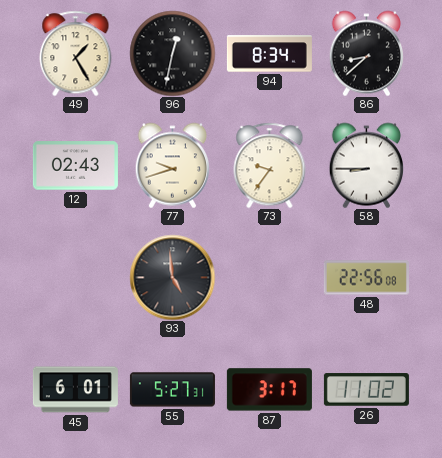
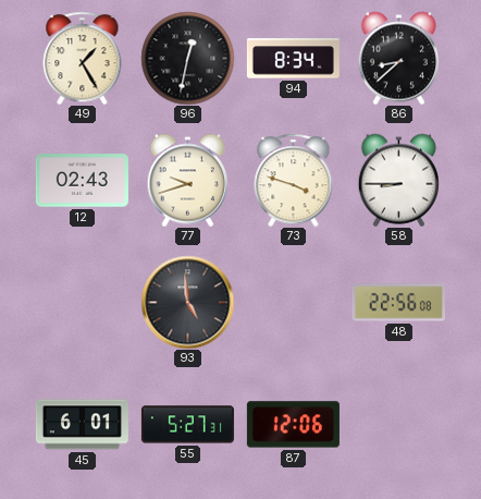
73: 9:36 -> 3:48 (294, 180)
87: 3:17 -> 12:06 (293, 425)
26: 11:02 -> none (366, 390)
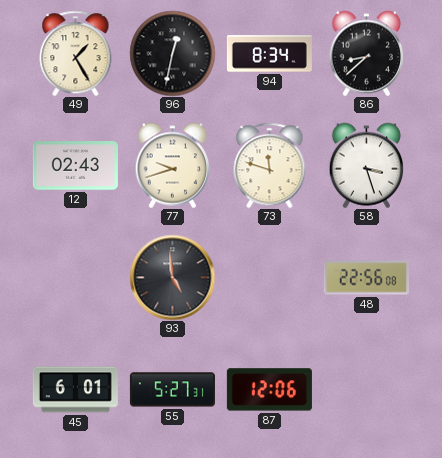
73: 3:48 -> 11:48 (270, 165)
58: 8:45 -> 3:27 (366, 165)
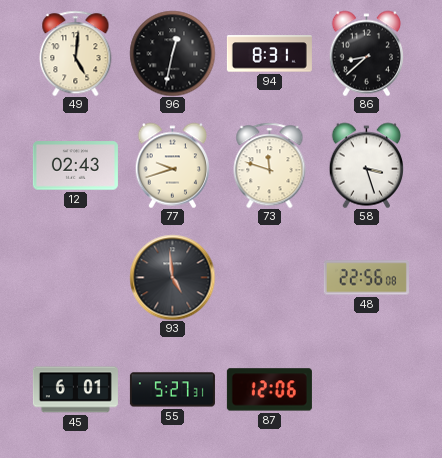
49: 1:25 -> 5:01 (76, 53)
94: 8:34 -> 8:31 (269, 54)
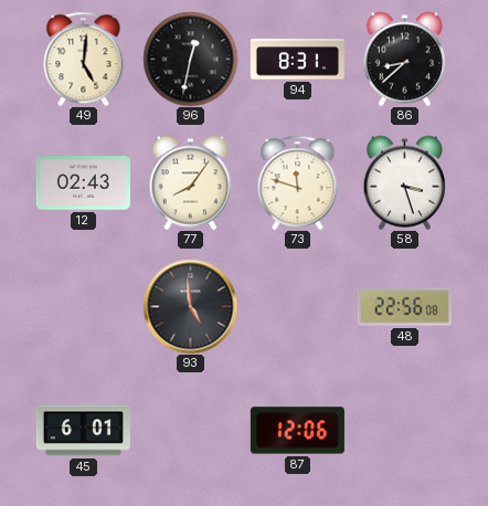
77: 9:42 -> 8:06 (190, 182)
55: 5:27 -> none (172, 390)
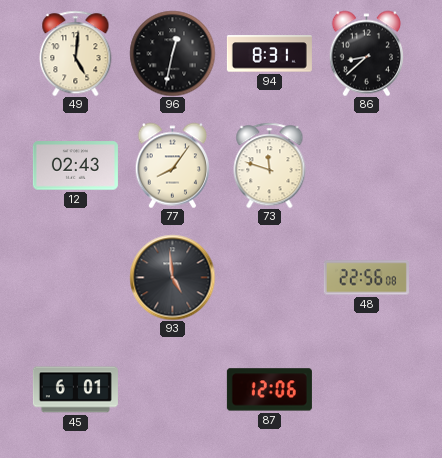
58: 3:27 -> none (404, 182)
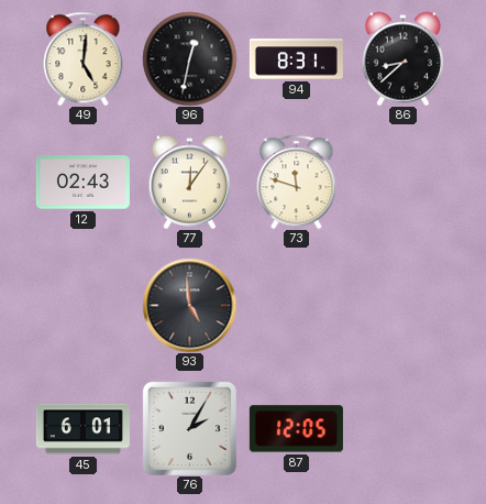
77: 8:06 -> 12:06 (189, 182)
48: 22:56 -> none (366, 278)
76: none -> 2:05 (189, 428)
87: 12:06 -> 12:05 (296, 429)
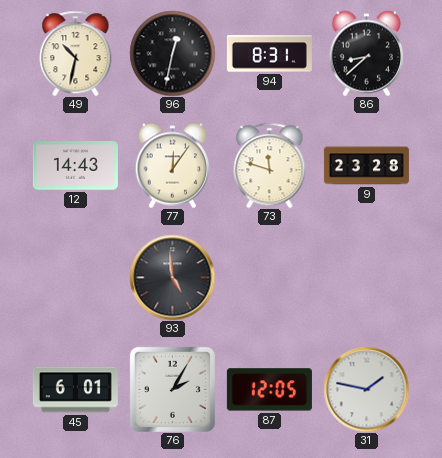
49: 5:01 -> 10:32 (76, 53)
12: 02:43 -> 14:43 (75, 166)
9: none -> 23:28 (366, 166)
31: none -> 1:47 (366, 389)
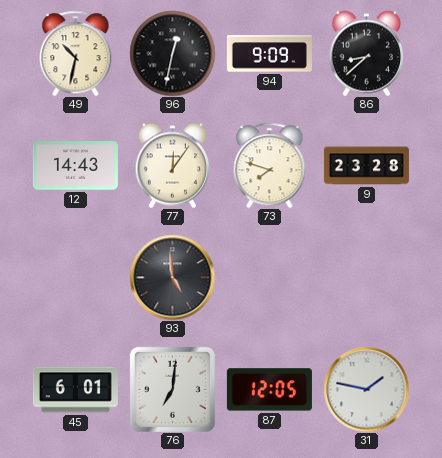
94: 8:31 -> 9:09 (269, 54)
73: 11:48 -> 7:48 (270, 165)
76: 2:05 -> 7:01 (172, 389)
